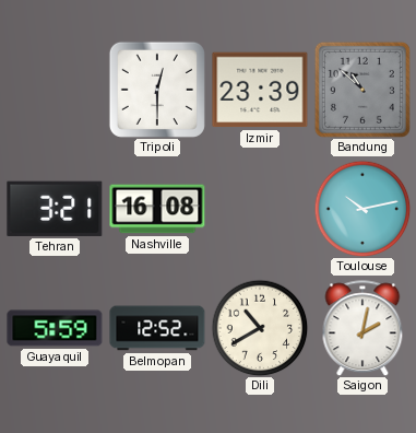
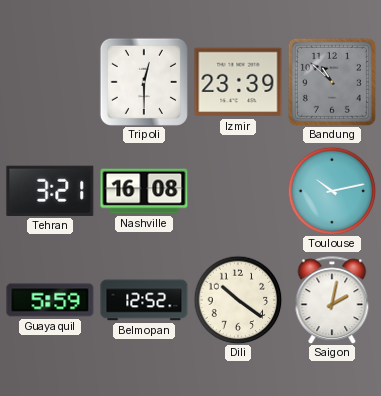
Dili: 10:40 -> 10:21 (238, 300)
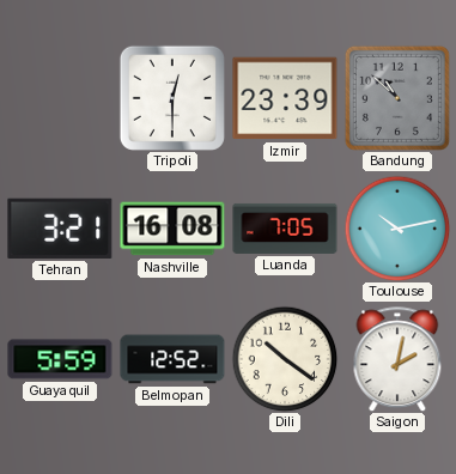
Luanda: none -> 7:05 (285, 229)
